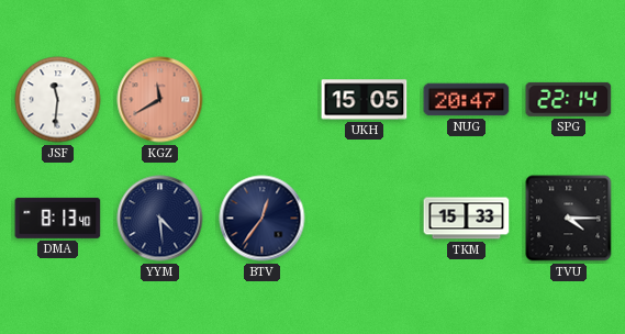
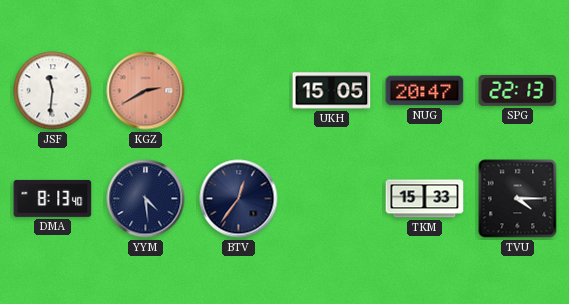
KGZ: 11:40 -> 2:40 (146, 91)
SPG: 22:14 -> 22:13 (518, 90)
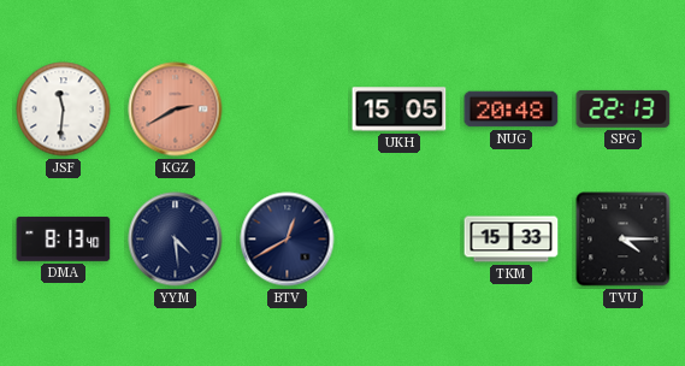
NUG: 20:47 -> 20:48 (512, 110)
BTV: 12:36 -> 12:40 (288, 240)
